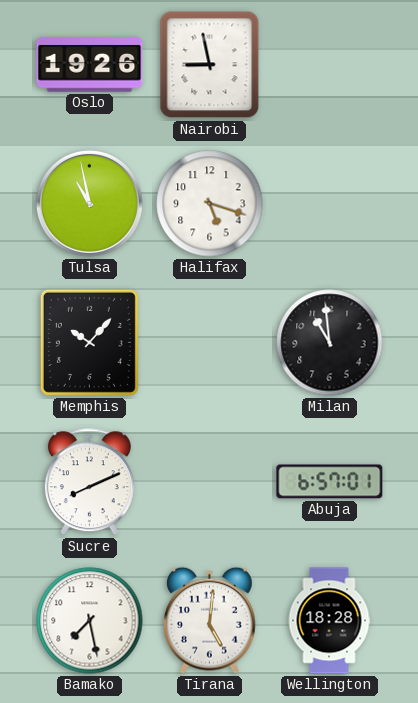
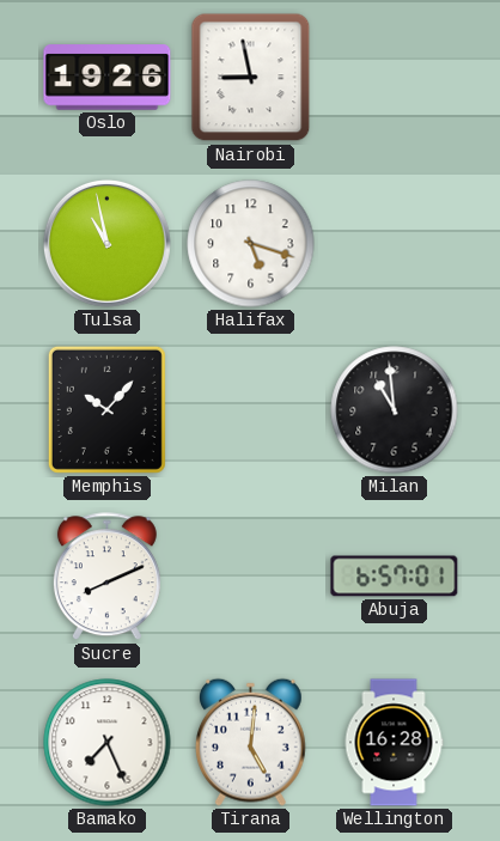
Bamako: 7:28 -> 7:26 (108, 743)
Wellington: 18:28 -> 16:28 (394, 743)
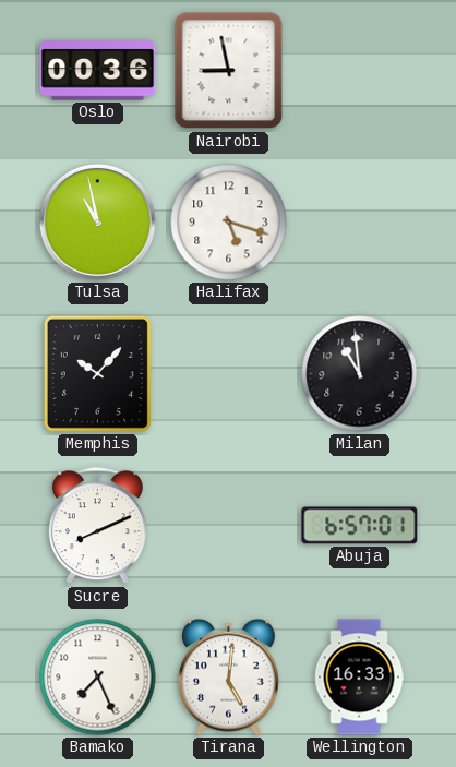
Oslo: 19:26 -> 00:36 (98, 71)
Wellington: 16:28 -> 16:33 (359, 678)
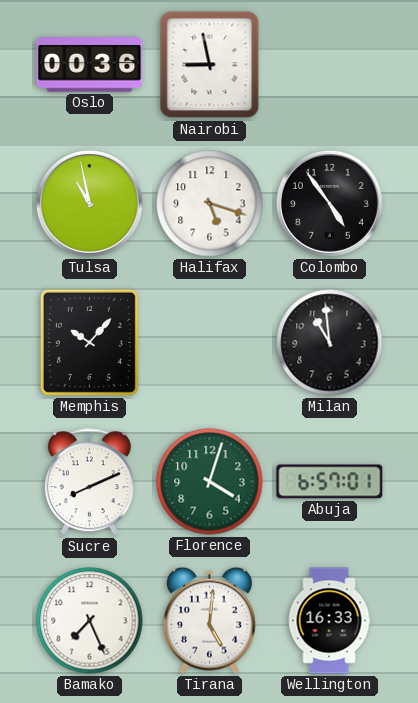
Colombo: none -> 4:54 (329, 203)
Florence: none -> 4:03 (210, 482)
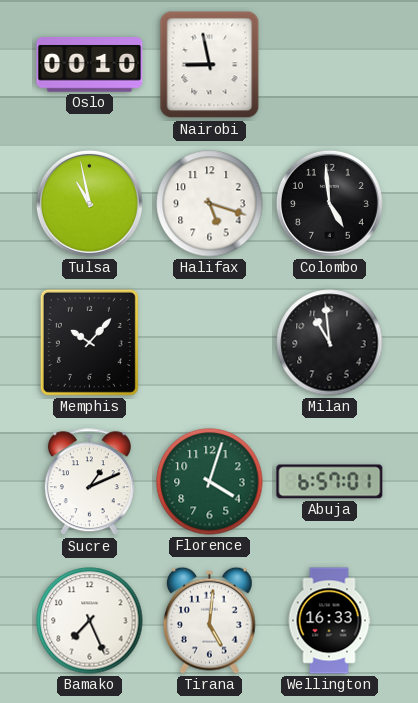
Oslo: 00:36 -> 00:10 (90, 65)
Colombo: 4:54 -> 4:59 (329, 203)
Sucre: 8:11 -> 1:11 (89, 482)
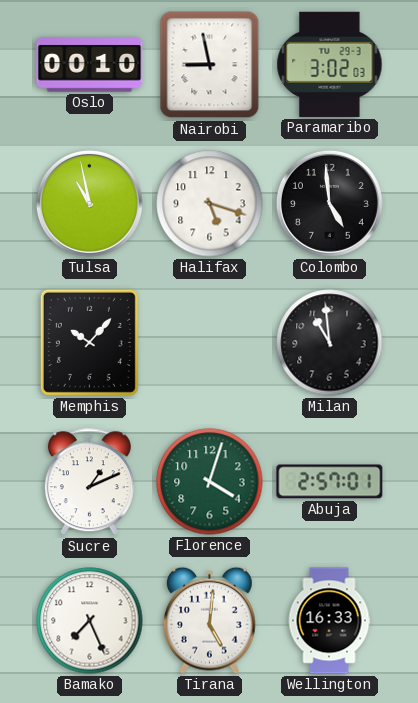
Paramaribo: none -> 3:02 (330, 64)
Abuja: 6:57 -> 2:57 (330, 482)
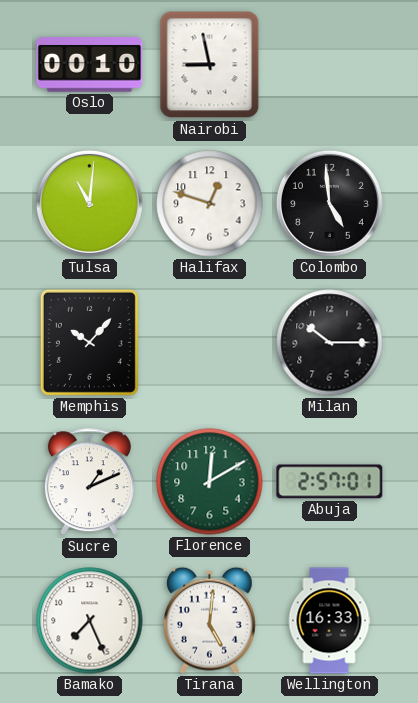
Paramaribo: 3:02 -> none (330, 64)
Tulsa: 10:58 -> 11:01 (89, 203)
Halifax: 5:18 -> 12:48 (210, 204)
Milan: 10:59 -> 10:15 (330, 343)
Florence: 4:03 -> 12:10 (210, 482)
